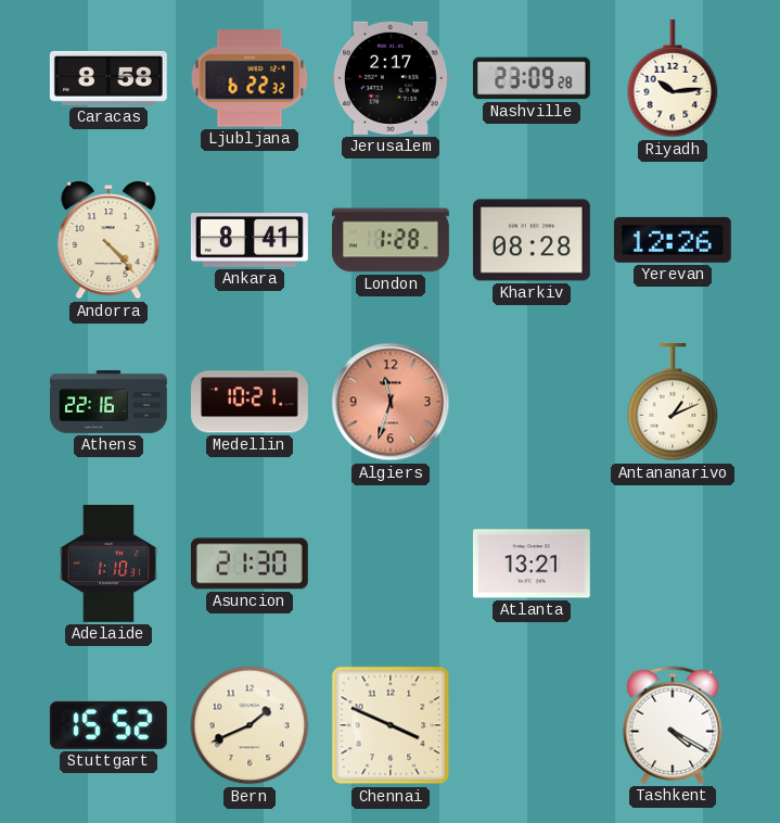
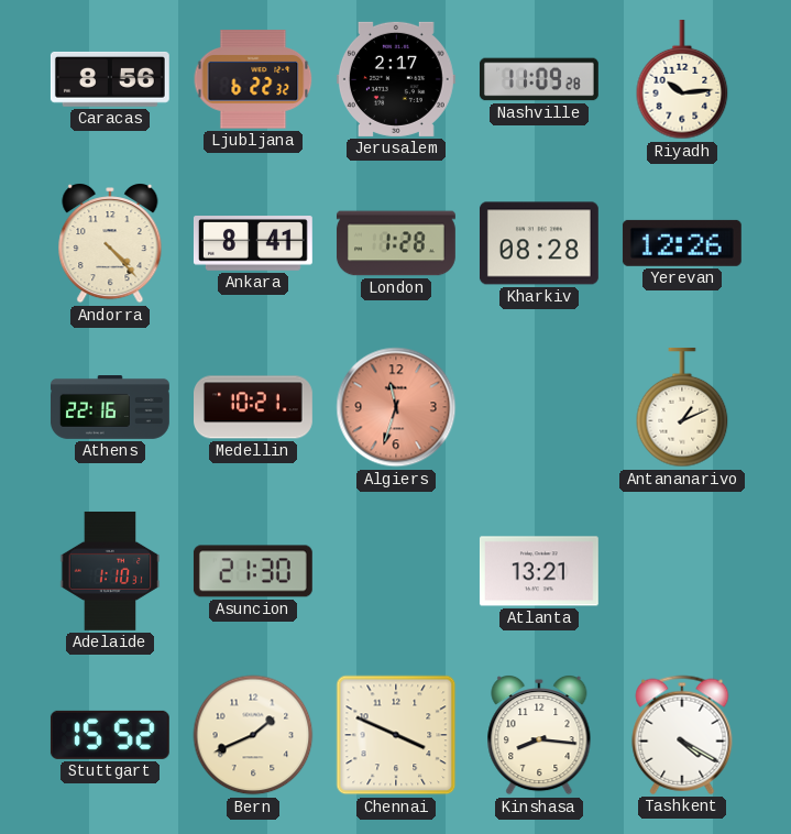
Caracas: 8:58 -> 8:56 (110, 79)
Nashville: 23:09 -> 11:09 (539, 79)
Kinshasa: none -> 8:16 (539, 736)
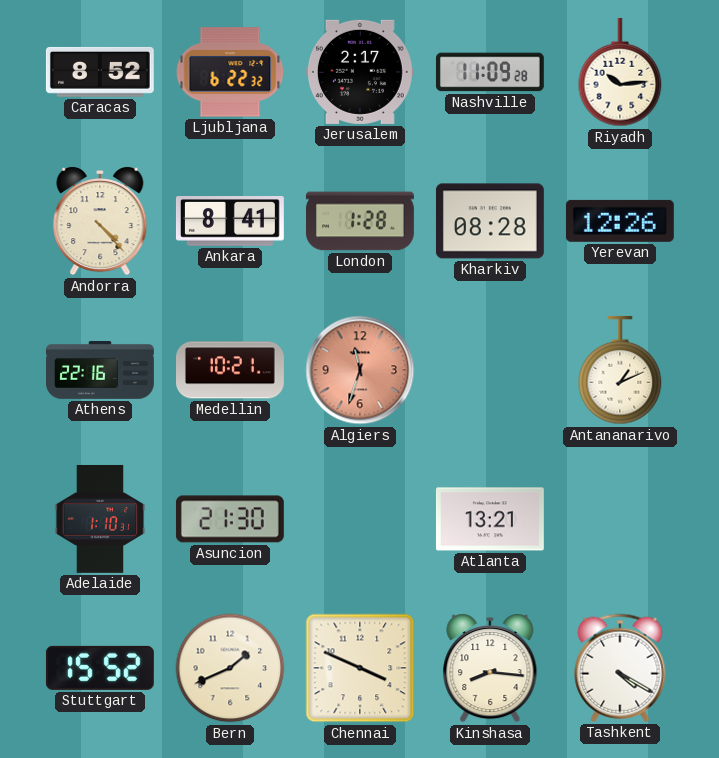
Caracas: 8:56 -> 8:52 (100, 72)
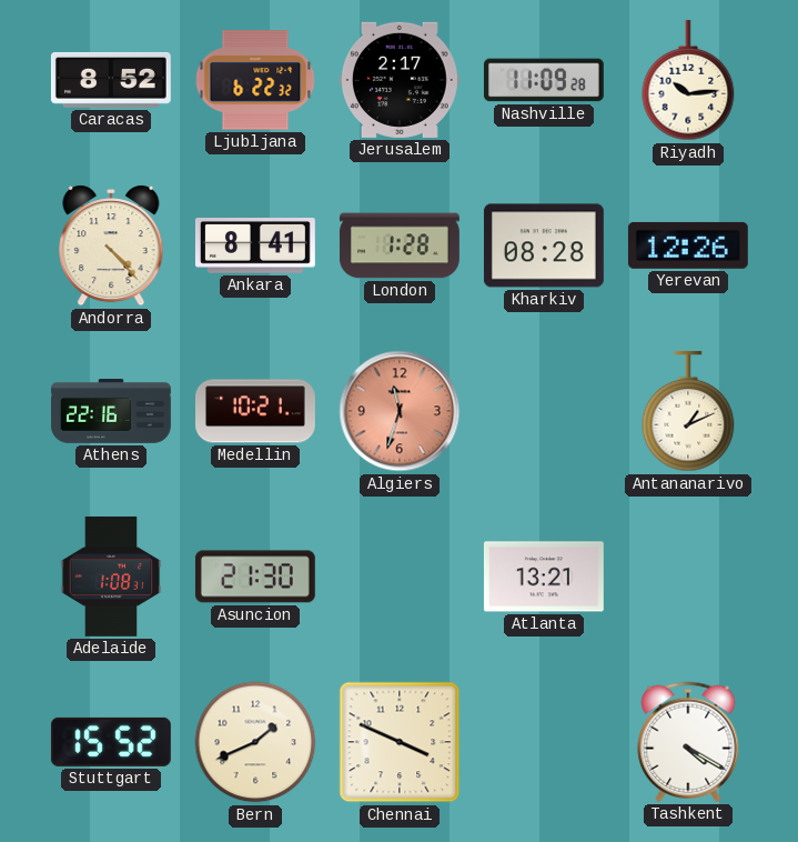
Adelaide: 1:10 -> 1:08 (111, 577)
Kinshasa: 8:16 -> none (490, 669)
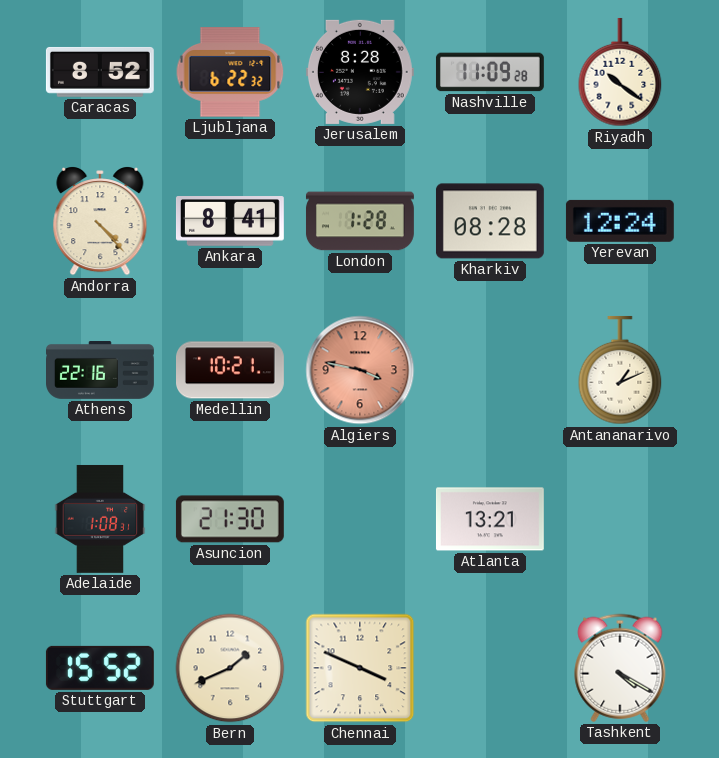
Jerusalem: 2:17 -> 8:28 (360, 72)
Riyadh: 10:14 -> 10:21 (620, 72)
Yerevan: 12:26 -> 12:24 (620, 221)
Algiers: 11:33 -> 3:47 (360, 370)
